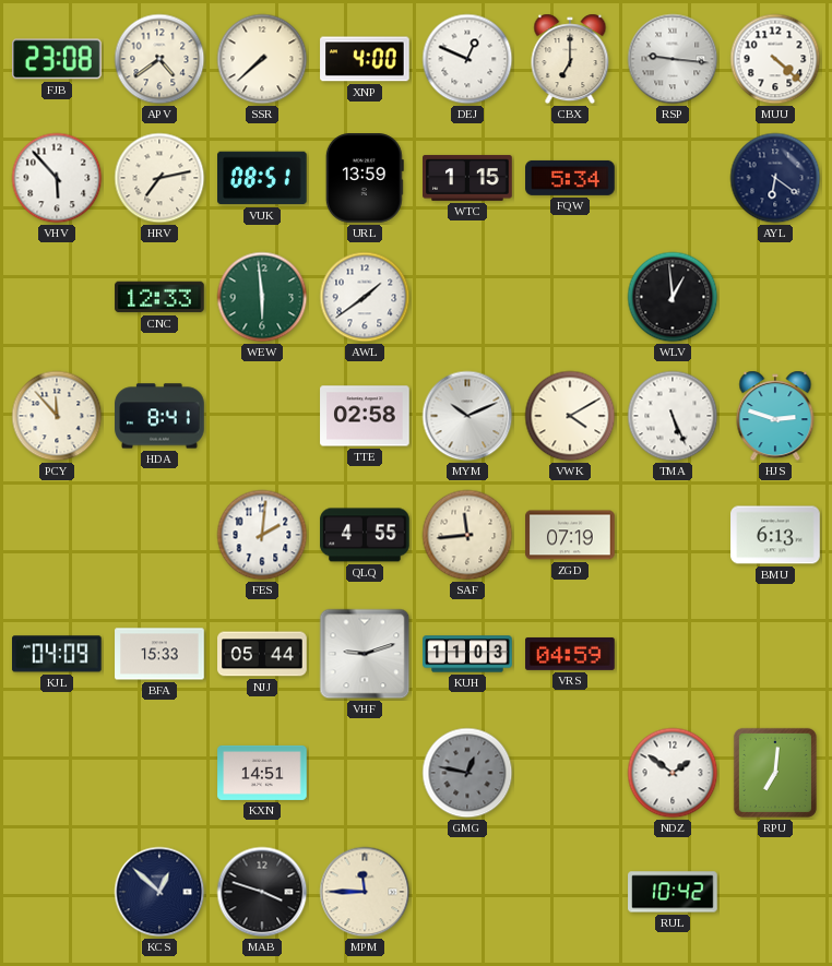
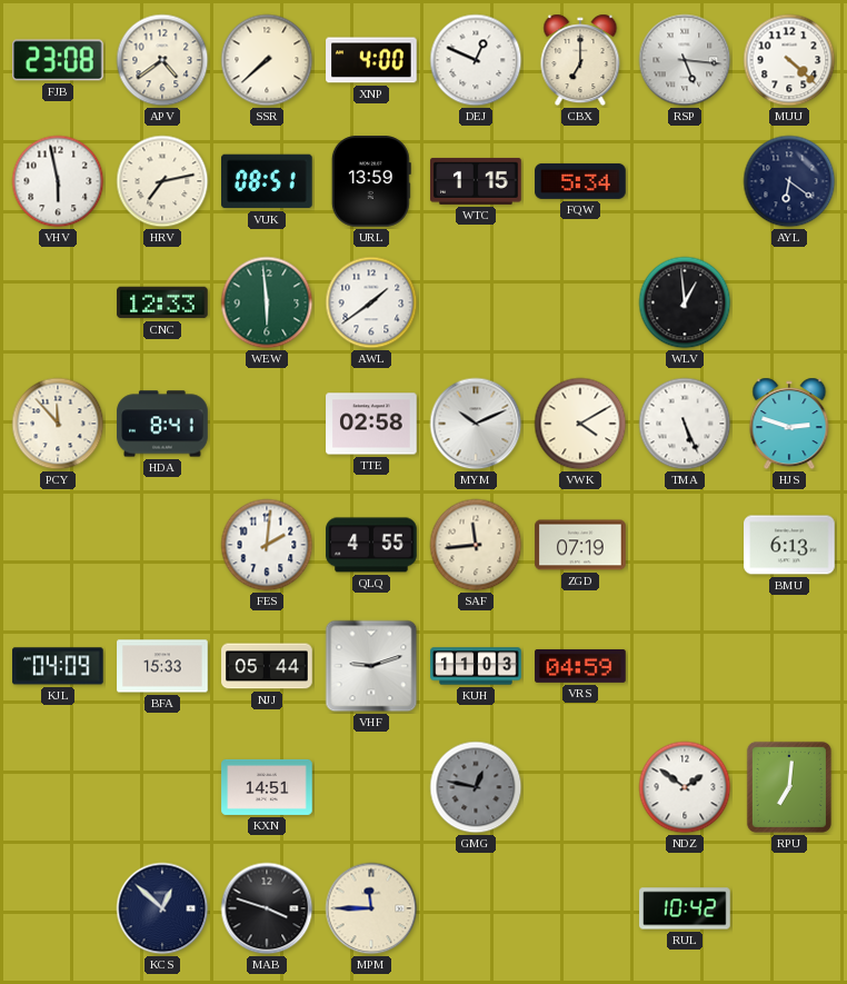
RSP: 9:16 -> 5:16 (685, 60)
VHV: 5:53 -> 5:58 (58, 181)
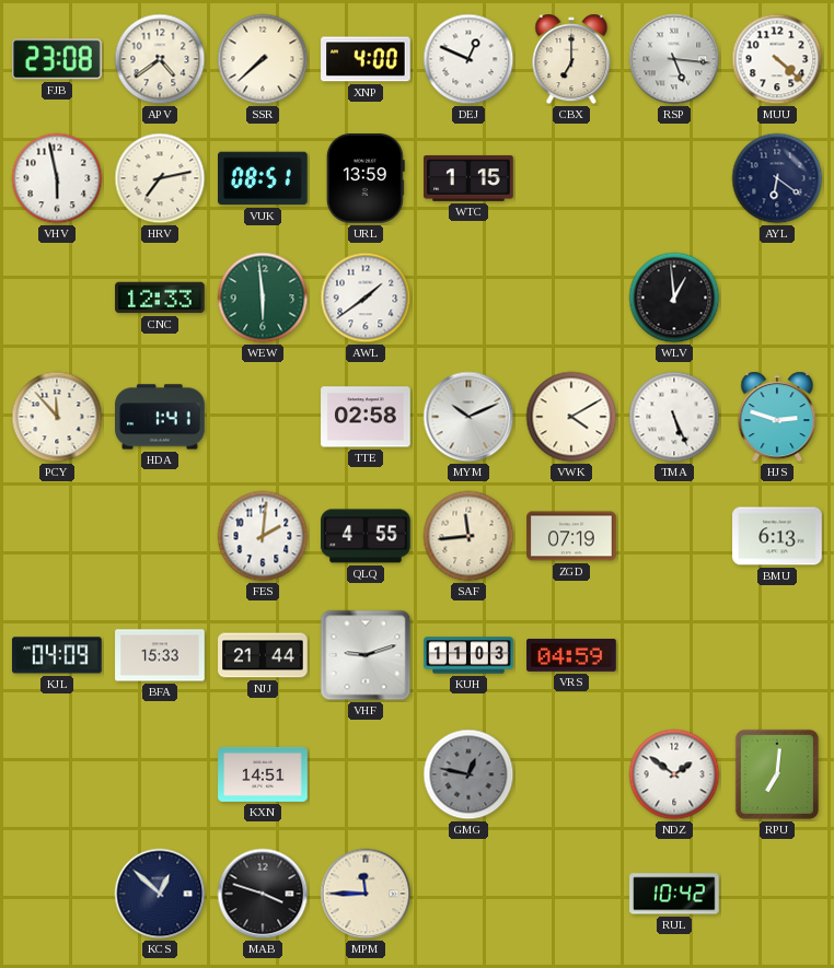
FQW: 5:34 -> none (580, 181)
HDA: 8:41 -> 1:41 (160, 417)
NJJ: 05:44 -> 21:44 (263, 655)
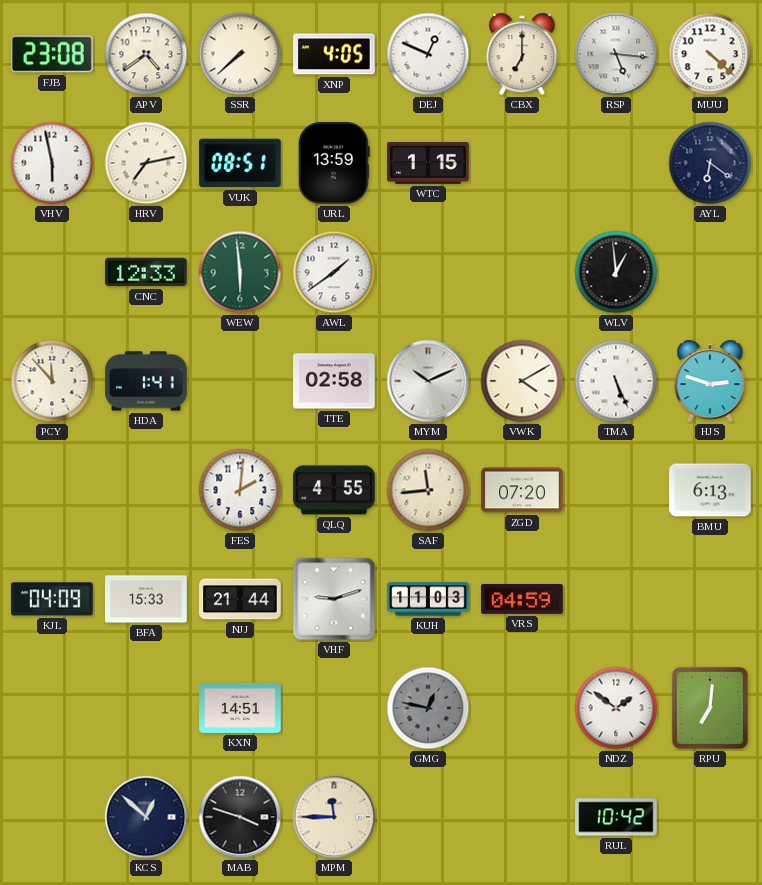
XNP: 4:00 -> 4:05 (334, 54)
ZGD: 07:19 -> 07:20 (522, 490)
